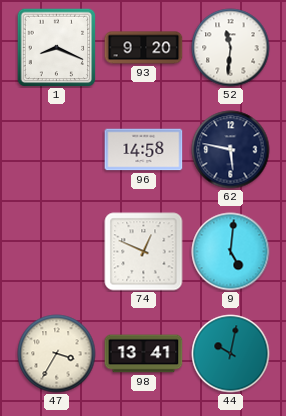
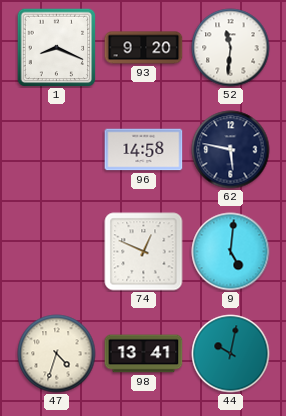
47: 3:35 -> 4:33 (57, 354)
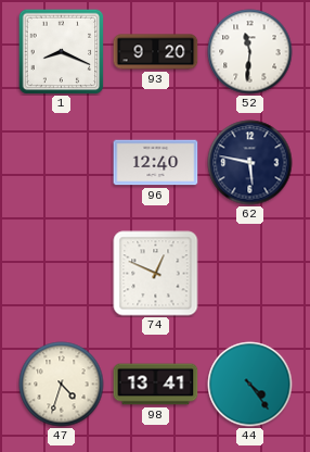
96: 14:58 -> 12:40 (156, 163)
9: 5:01 -> none (231, 252)
44: 10:02 -> 4:24 (250, 385)
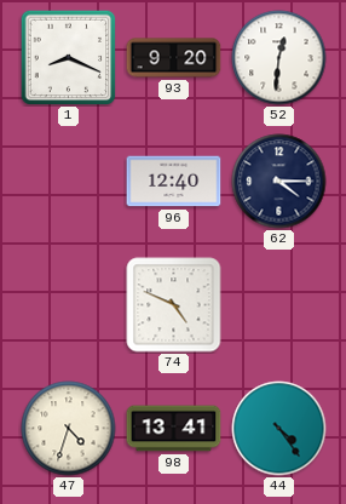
52: 11:31 -> 12:31 (279, 58)
62: 5:47 -> 4:15 (279, 182)
74: 12:49 -> 4:49 (174, 305)
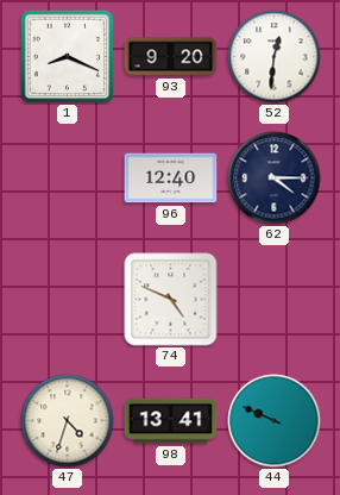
44: 4:24 -> 9:49 (275, 421)
